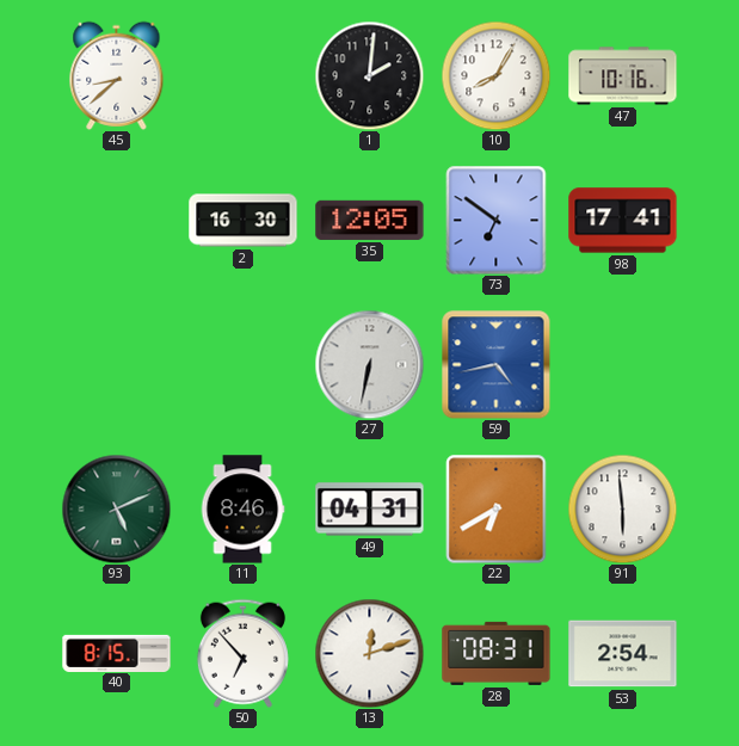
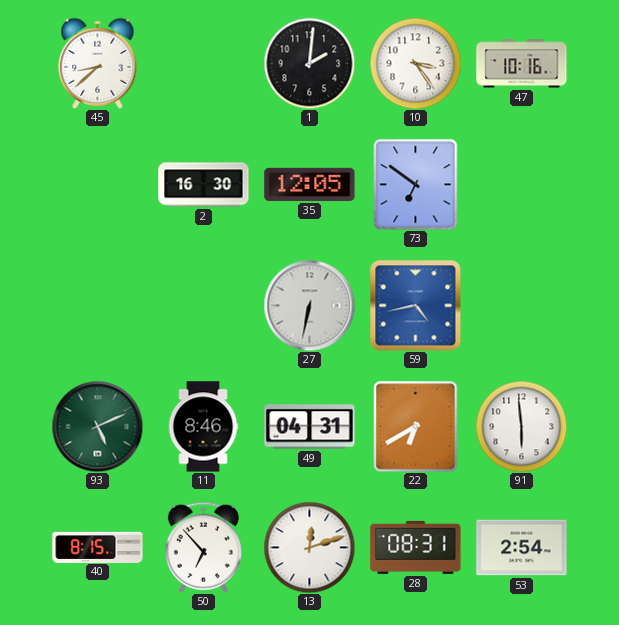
10: 8:05 -> 3:24 (415, 63)
98: 17:41 -> none (623, 221)
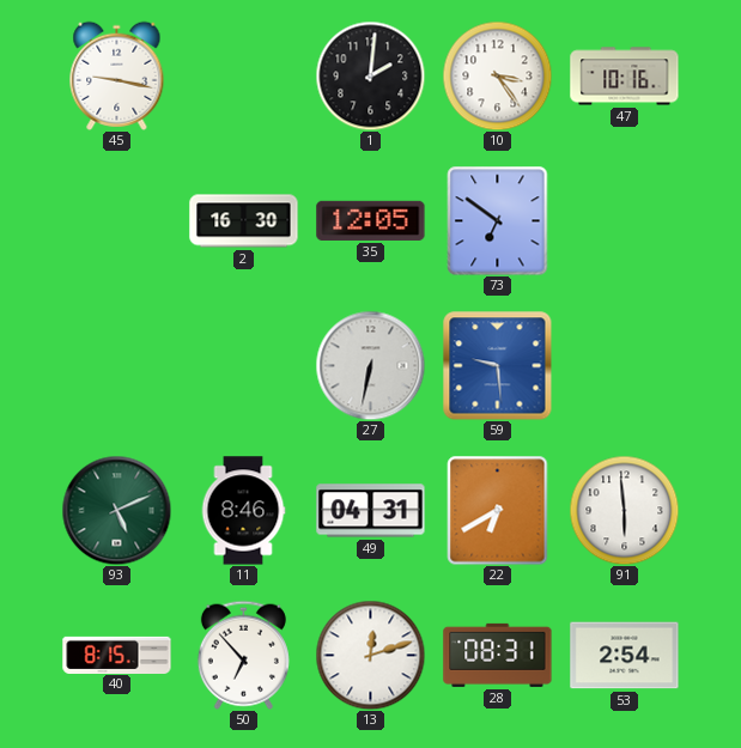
45: 8:38 -> 9:17 (117, 75)
59: 4:43 -> 9:29 (497, 365)
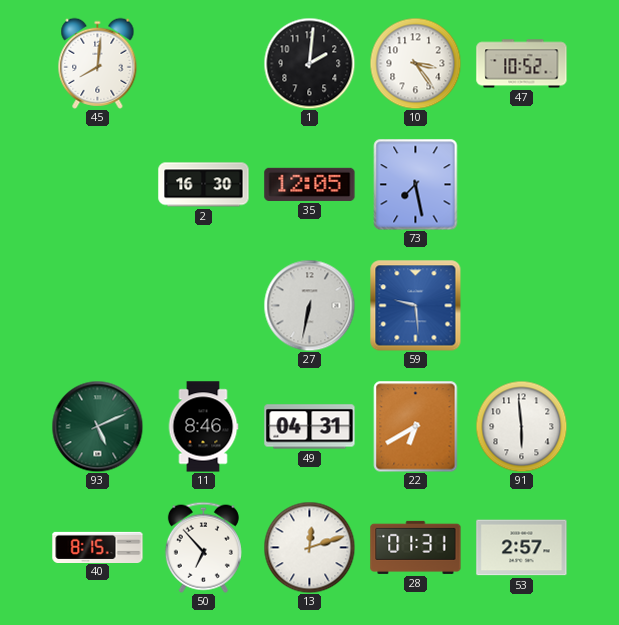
45: 9:17 -> 8:01 (98, 63)
47: 10:16 -> 10:52 (522, 64)
73: 6:51 -> 7:28 (416, 185)
28: 08:31 -> 01:31 (416, 547)
53: 2:54 -> 2:57 (522, 548)
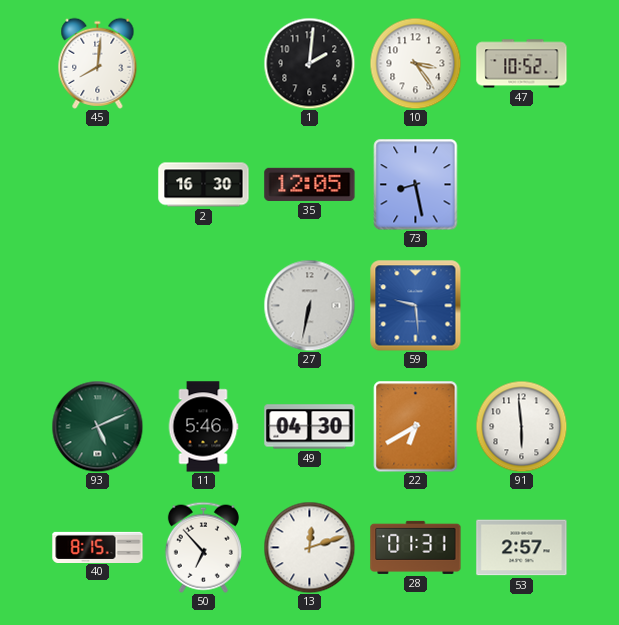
73: 7:28 -> 8:28 (416, 185)
11: 8:46 -> 5:46 (203, 427)
49: 04:31 -> 04:30 (310, 427)
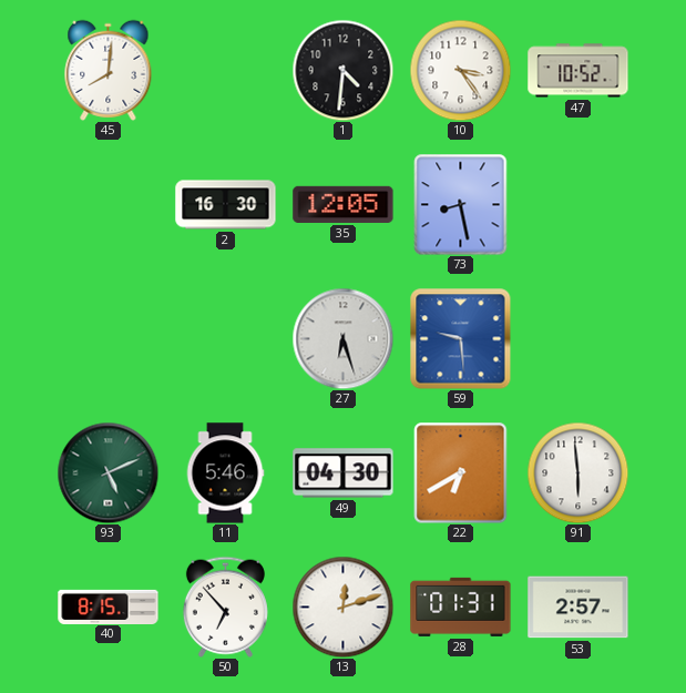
1: 2:01 -> 4:31 (342, 70)
27: 6:32 -> 6:27 (342, 338)
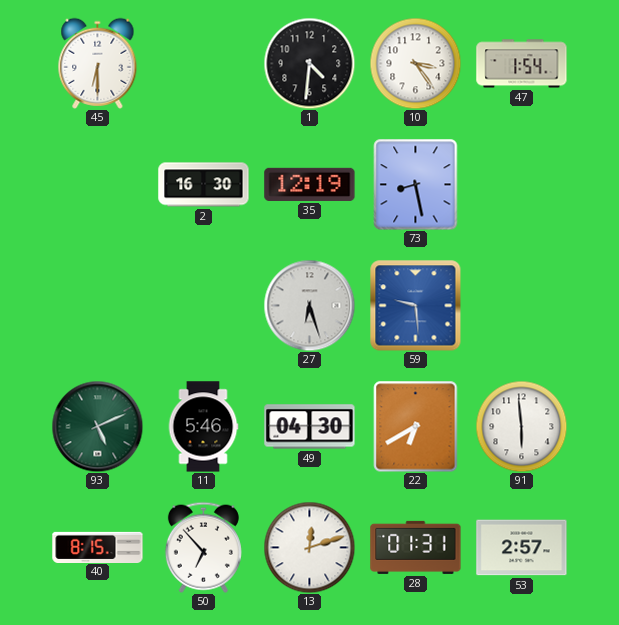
45: 8:01 -> 6:30 (98, 63)
47: 10:52 -> 1:54 (522, 64)
35: 12:05 -> 12:19 (310, 184)
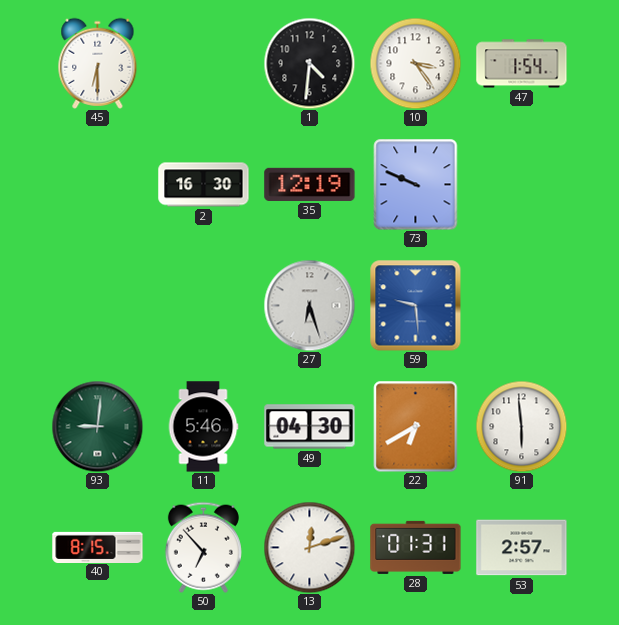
73: 8:28 -> 9:49 (416, 185)
93: 5:11 -> 9:01 (97, 426)
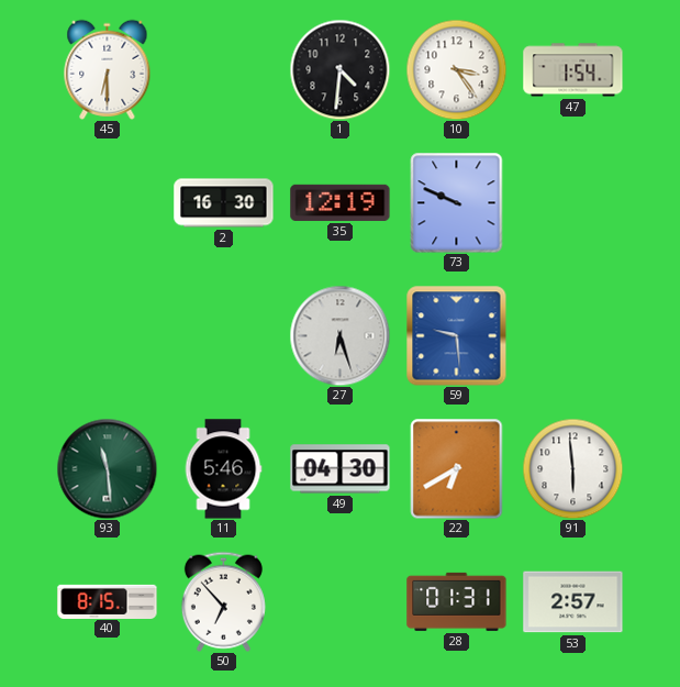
93: 9:01 -> 11:29 (107, 468)
13: 12:12 -> none (309, 547)
